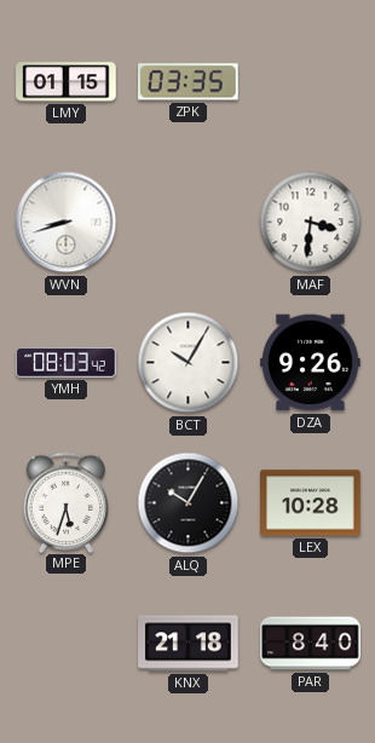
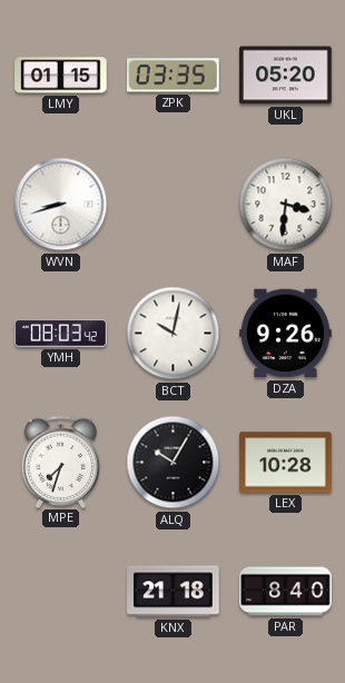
UKL: none -> 05:20 (286, 76)
BCT: 10:05 -> 10:02 (174, 334)
MPE: 5:33 -> 7:33 (61, 462)
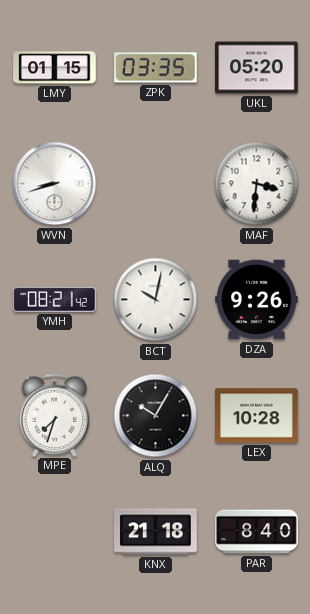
YMH: 08:03 -> 08:21 (55, 300)
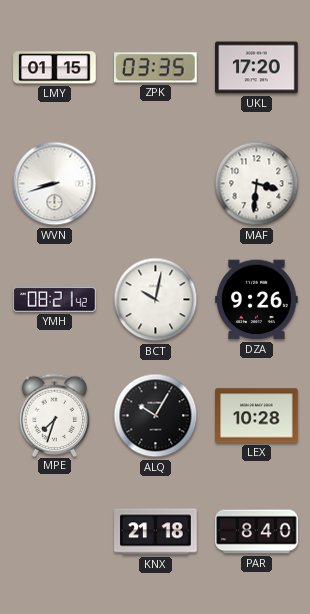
UKL: 05:20 -> 17:20 (257, 68)
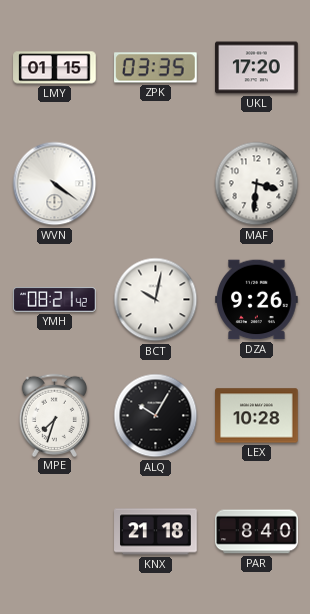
WVN: 8:42 -> 4:21 (55, 184)
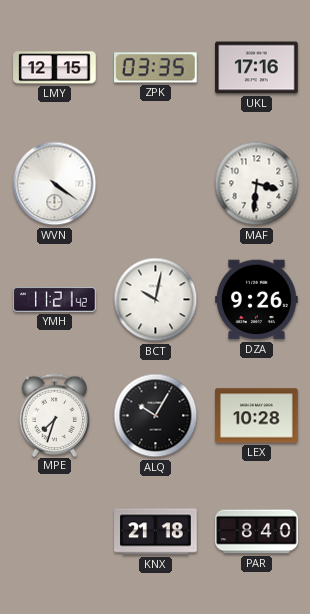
LMY: 01:15 -> 12:15 (55, 68)
UKL: 17:20 -> 17:16 (257, 68)
YMH: 08:21 -> 11:21 (55, 300)
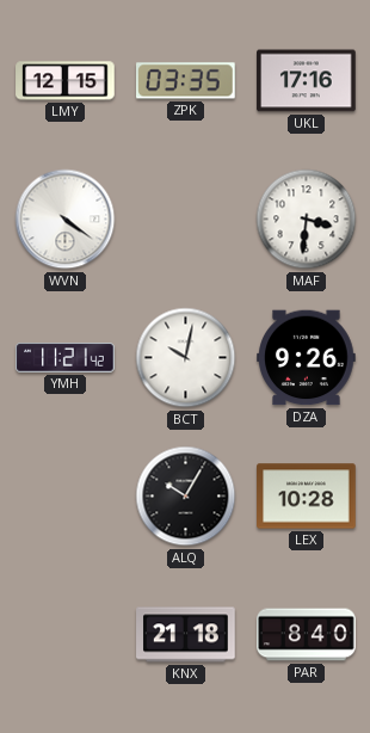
MPE: 7:33 -> none (55, 415)
